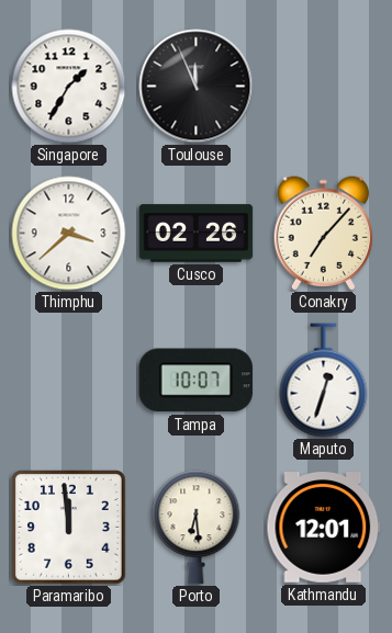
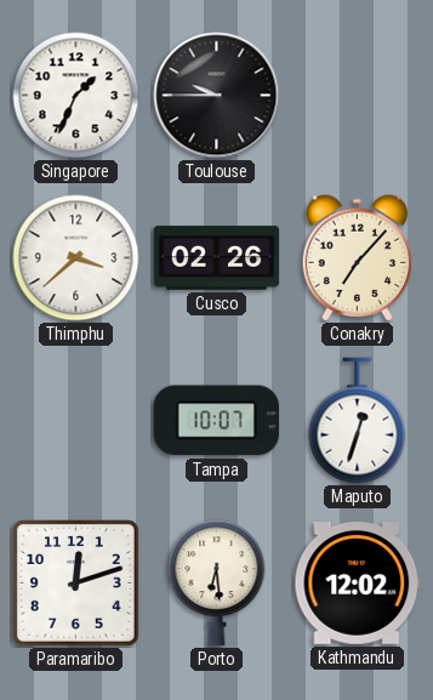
Singapore: 1:35 -> 1:34 (76, 96)
Toulouse: 11:56 -> 9:45 (217, 96)
Paramaribo: 11:59 -> 12:12 (76, 584)
Kathmandu: 12:01 -> 12:02 (358, 584)
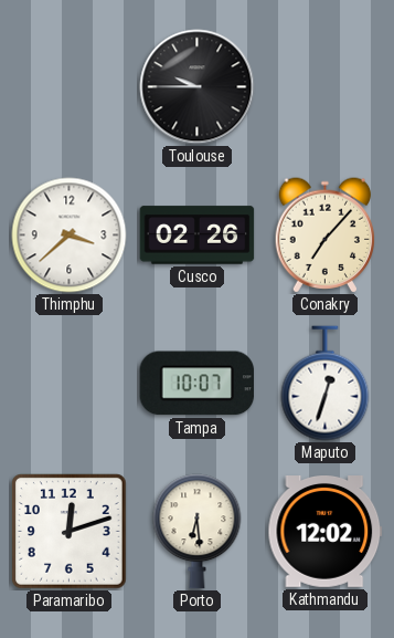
Singapore: 1:34 -> none (76, 96)
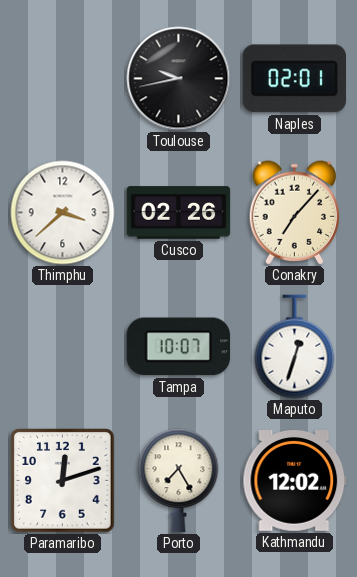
Toulouse: 9:45 -> 9:43 (179, 79)
Naples: none -> 02:01 (294, 79)
Porto: 6:29 -> 7:25 (179, 481)
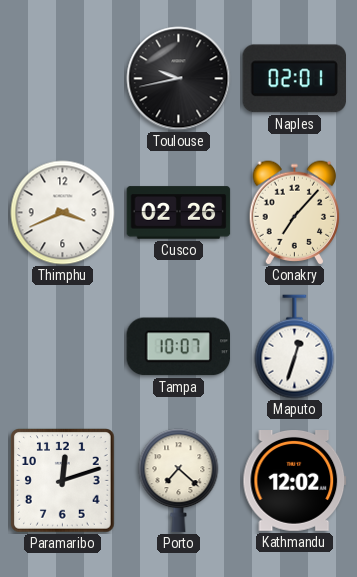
Thimphu: 3:38 -> 3:41 (63, 213)
Porto: 7:25 -> 7:22 (179, 481)
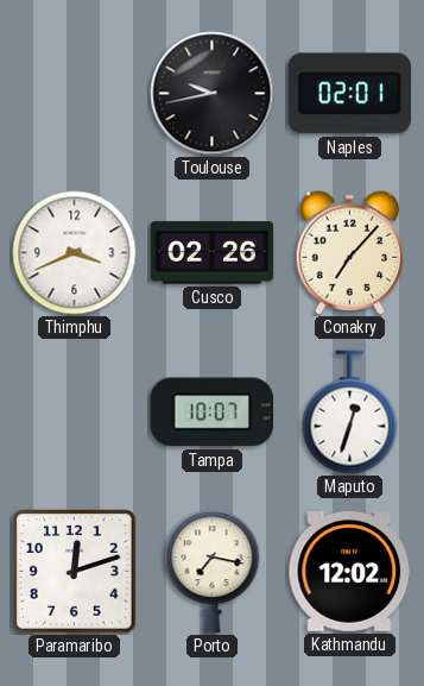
Porto: 7:22 -> 7:17 (213, 572)
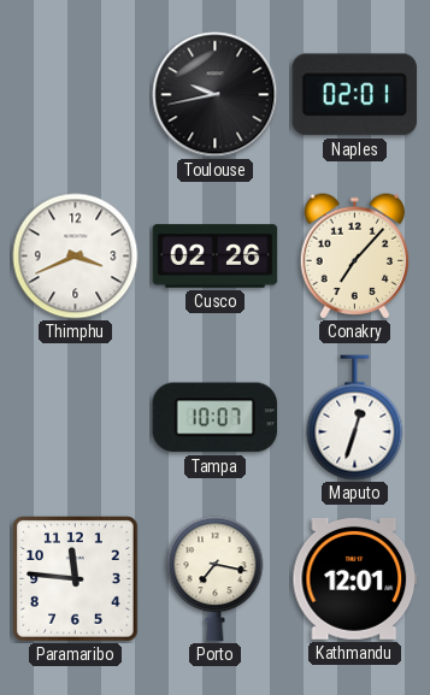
Paramaribo: 12:12 -> 11:46 (76, 579)
Kathmandu: 12:02 -> 12:01 (355, 579)
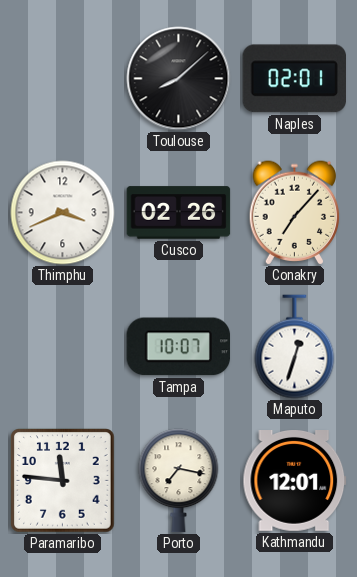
Toulouse: 9:43 -> 8:08 (179, 79)
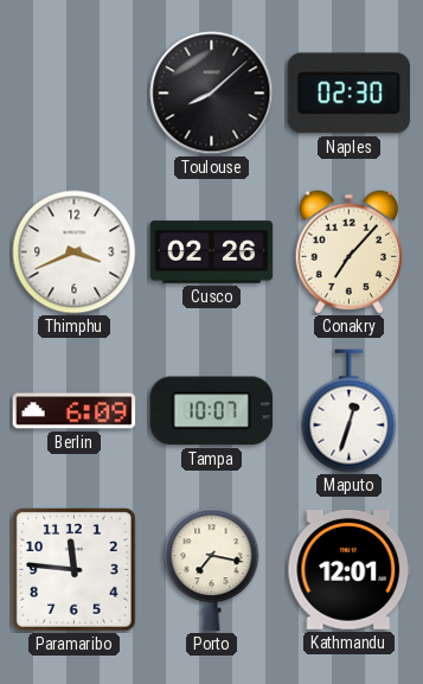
Naples: 02:01 -> 02:30 (348, 94)
Berlin: none -> 6:09 (75, 411)
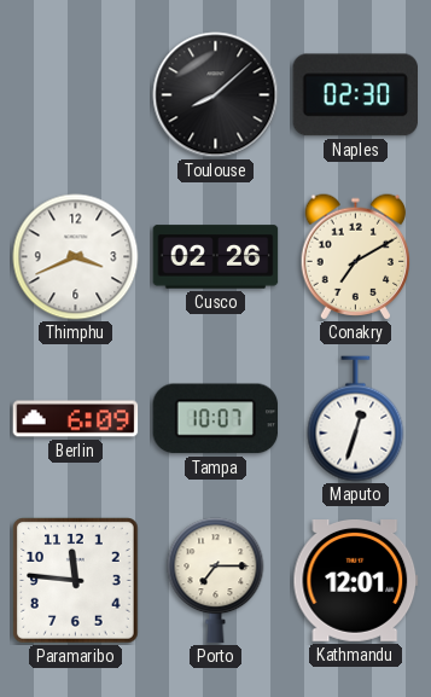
Conakry: 7:07 -> 7:10 (356, 257)
Porto: 7:17 -> 7:15 (216, 581)
